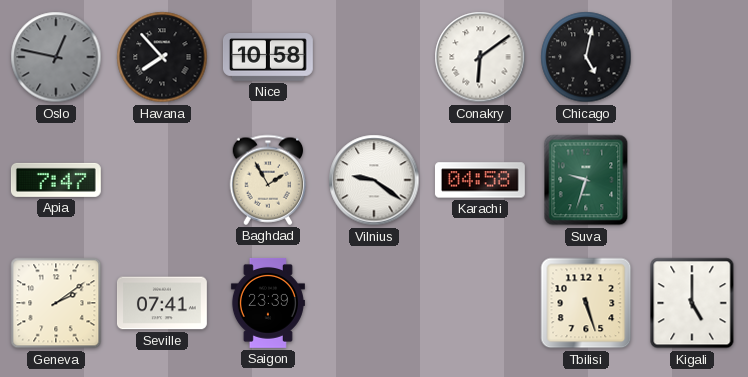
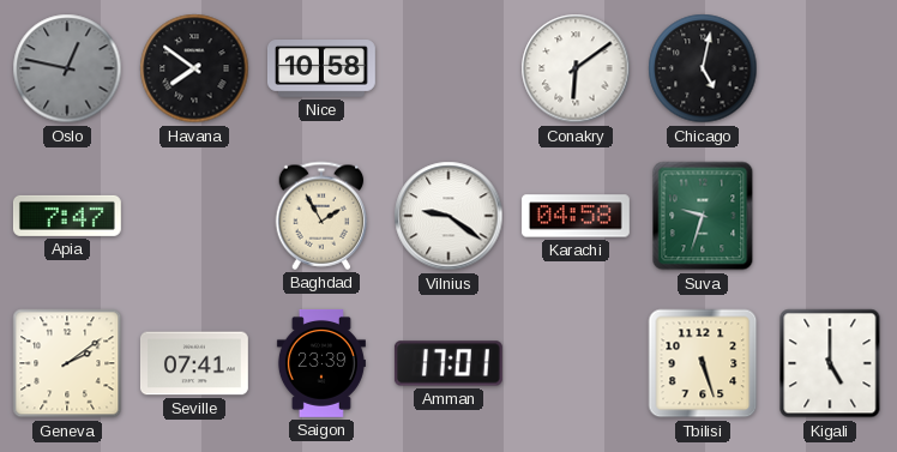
Havana: 7:53 -> 7:51 (194, 68)
Amman: none -> 17:01 (448, 363)
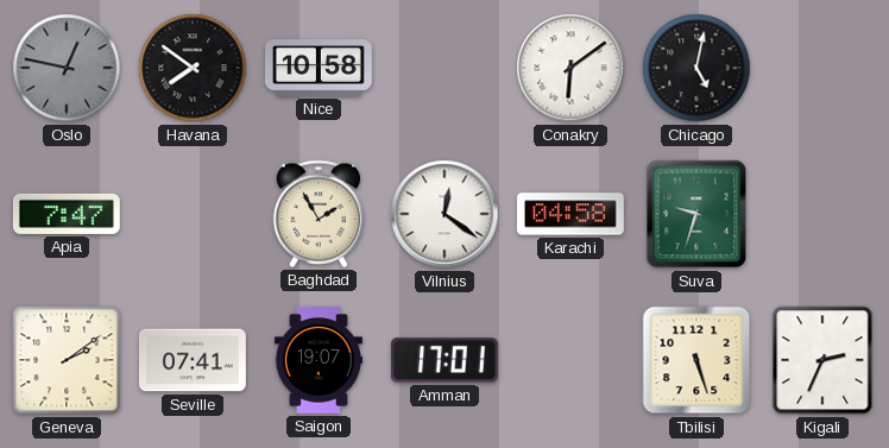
Vilnius: 9:21 -> 12:21 (444, 214)
Saigon: 23:39 -> 19:07 (319, 360)
Kigali: 5:00 -> 2:34 (822, 360)
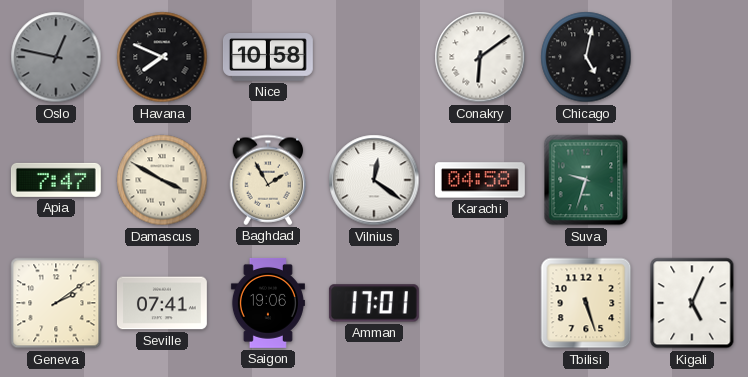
Havana: 7:51 -> 7:49 (162, 57)
Damascus: none -> 3:50 (162, 180)
Saigon: 19:07 -> 19:06 (268, 303)
Kigali: 2:34 -> 5:04 (692, 303)
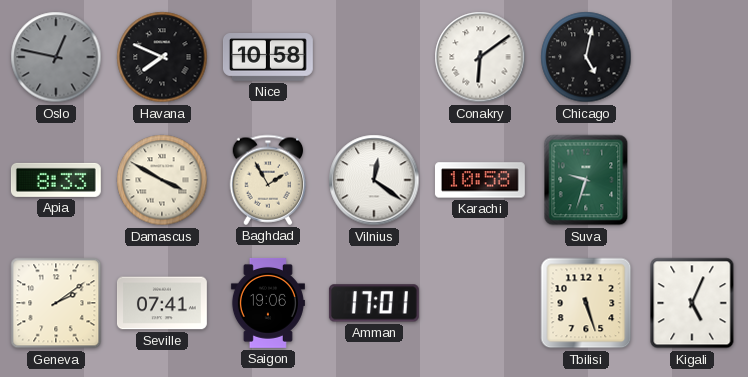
Apia: 7:47 -> 8:33 (56, 180)
Karachi: 04:58 -> 10:58 (480, 180)
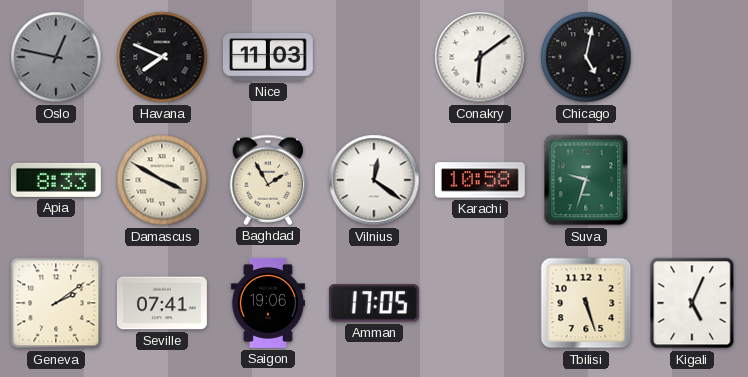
Nice: 10:58 -> 11:03 (268, 58)
Amman: 17:01 -> 17:05 (374, 303)
